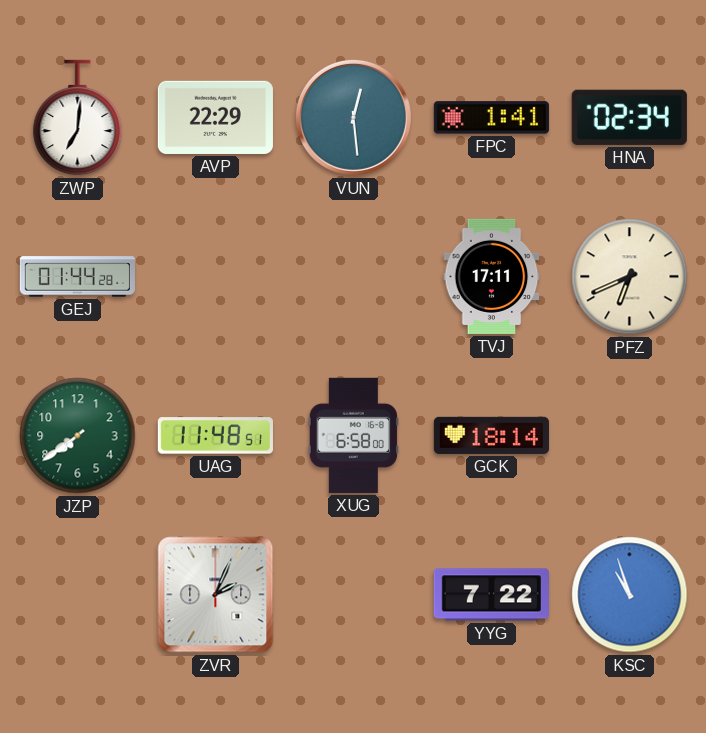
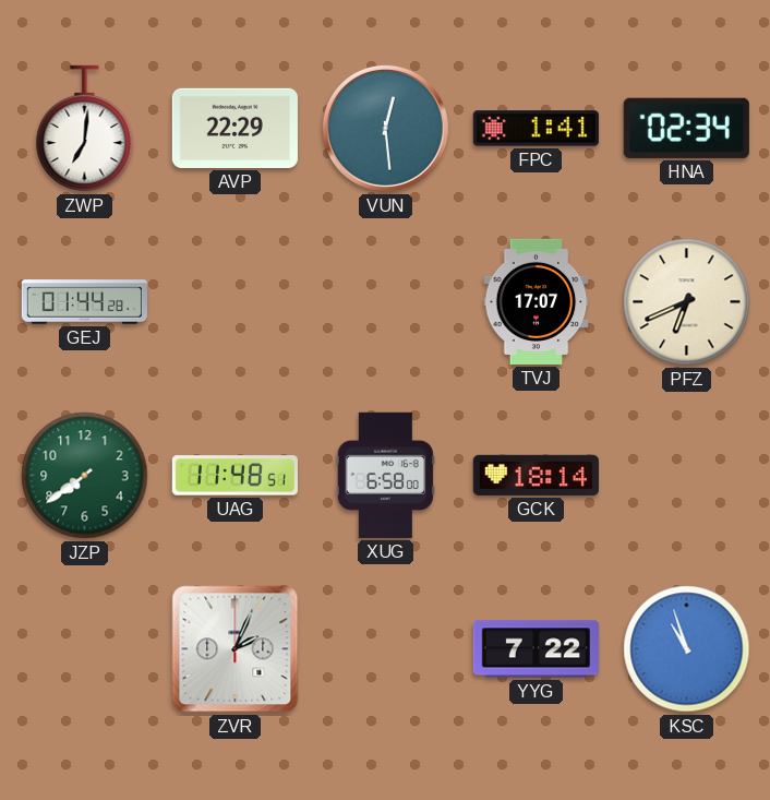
TVJ: 17:11 -> 17:07 (537, 301)
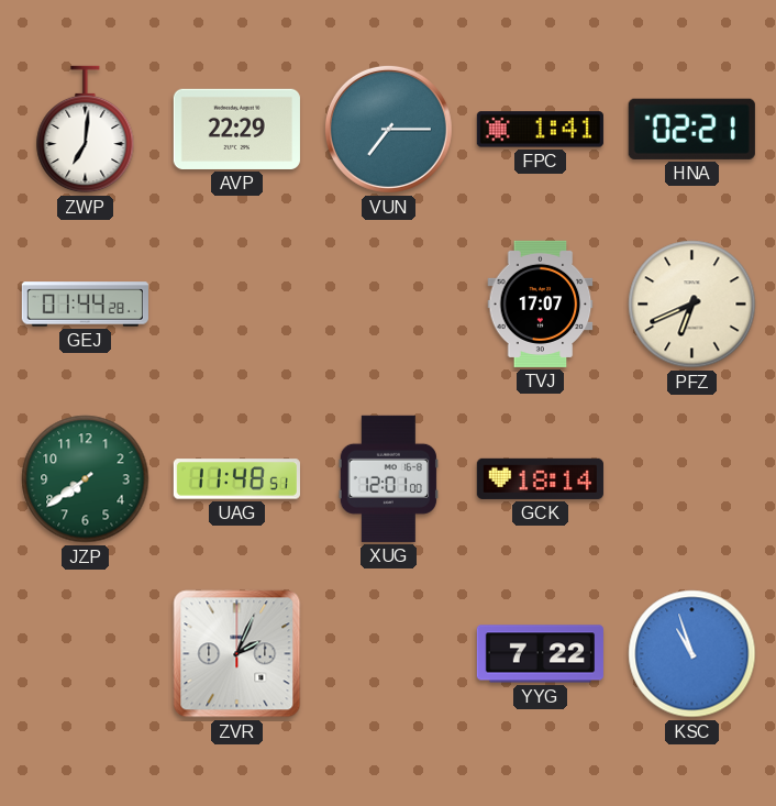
VUN: 12:29 -> 7:15 (388, 129)
HNA: 02:34 -> 02:21 (691, 129)
XUG: 6:58 -> 12:01 (388, 478)
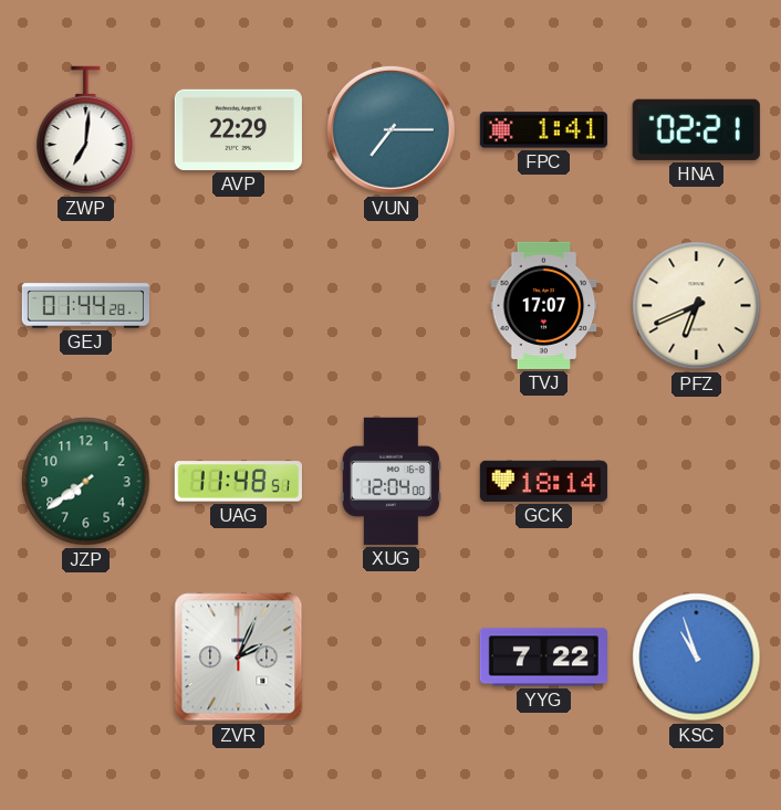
XUG: 12:01 -> 12:04 (390, 481)
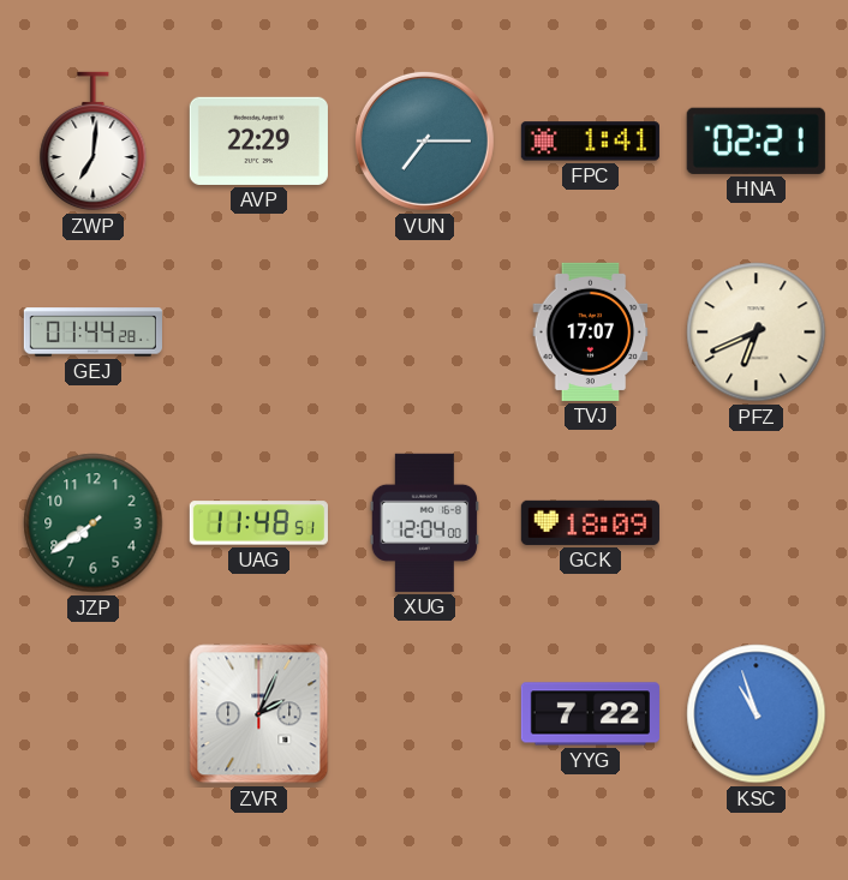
GCK: 18:14 -> 18:09 (590, 522)
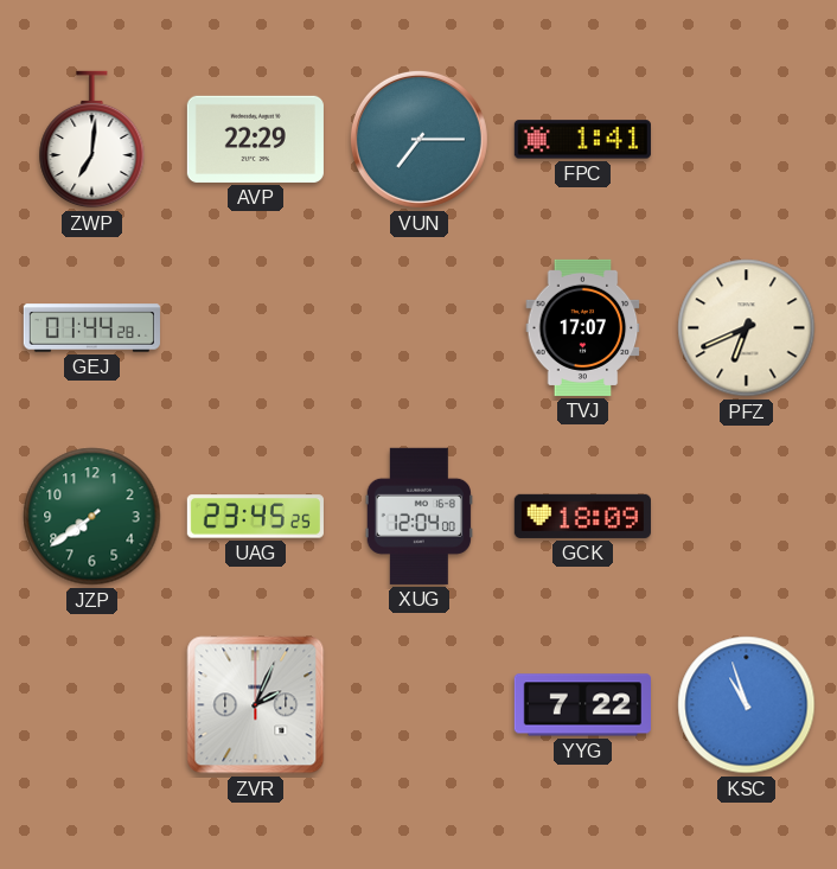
HNA: 02:21 -> none (756, 140)
UAG: 11:48 -> 23:45 (255, 517)
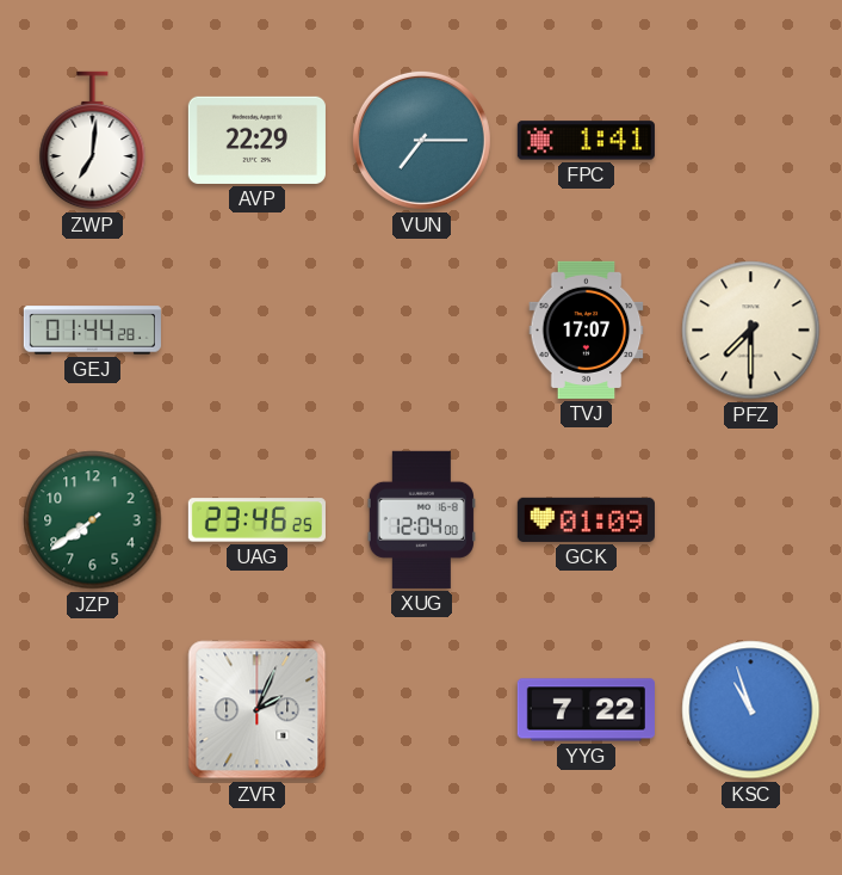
PFZ: 6:41 -> 7:30 (751, 331)
UAG: 23:45 -> 23:46 (256, 520)
GCK: 18:09 -> 01:09 (586, 519)
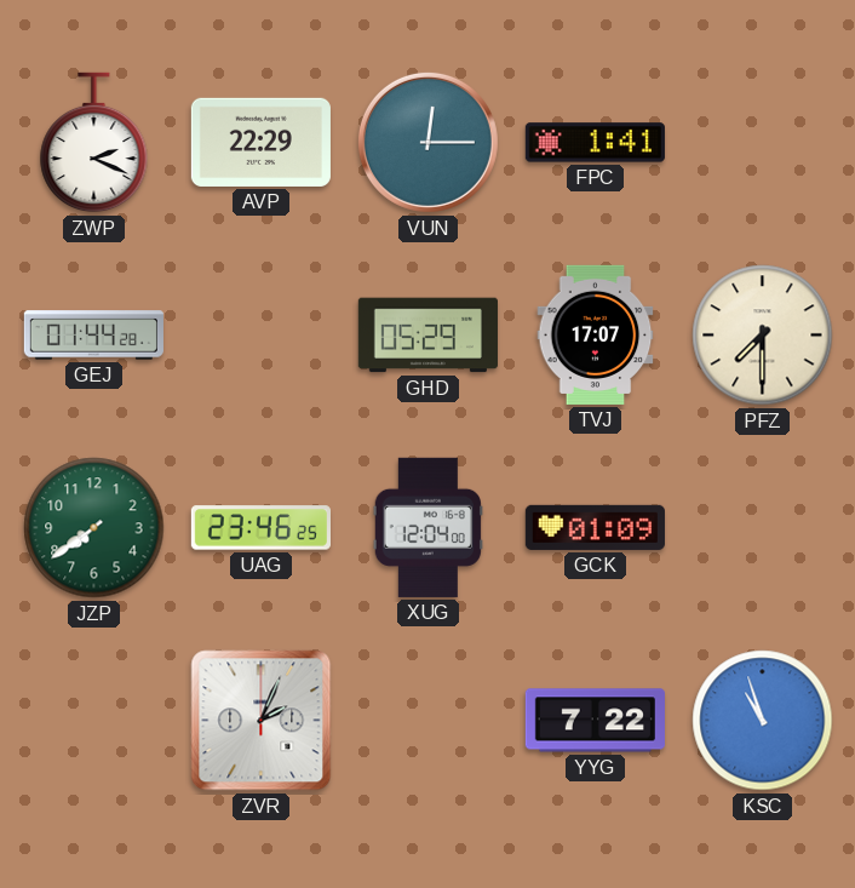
ZWP: 7:01 -> 2:19 (94, 143)
VUN: 7:15 -> 12:15 (427, 142)
GHD: none -> 05:29 (427, 336)
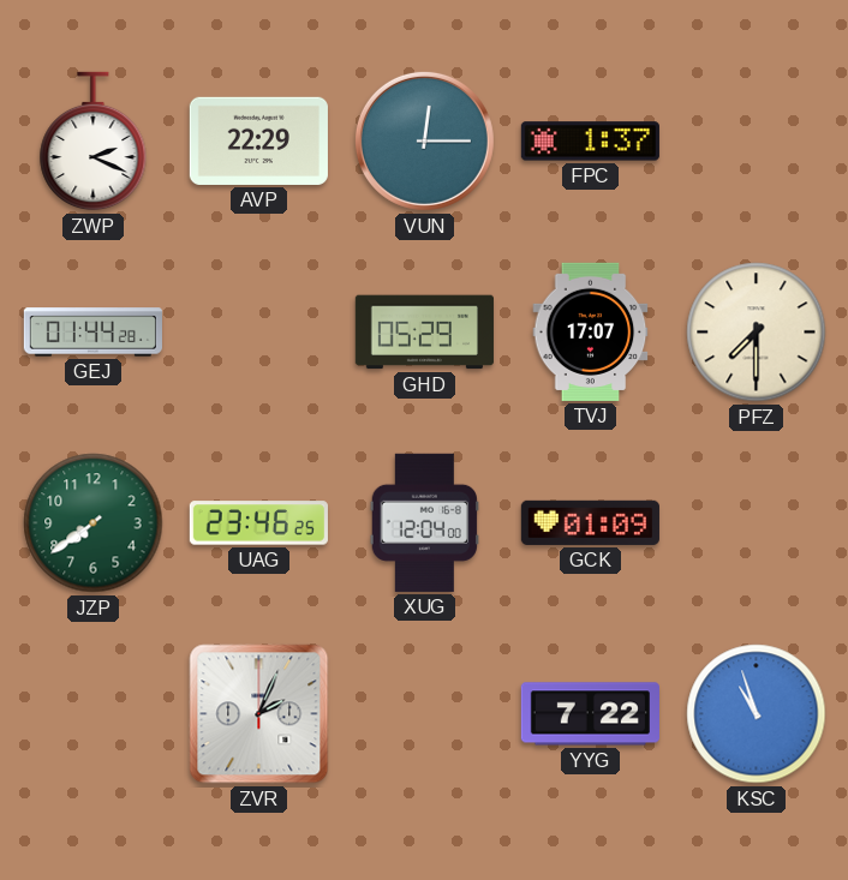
FPC: 1:41 -> 1:37 (590, 142)
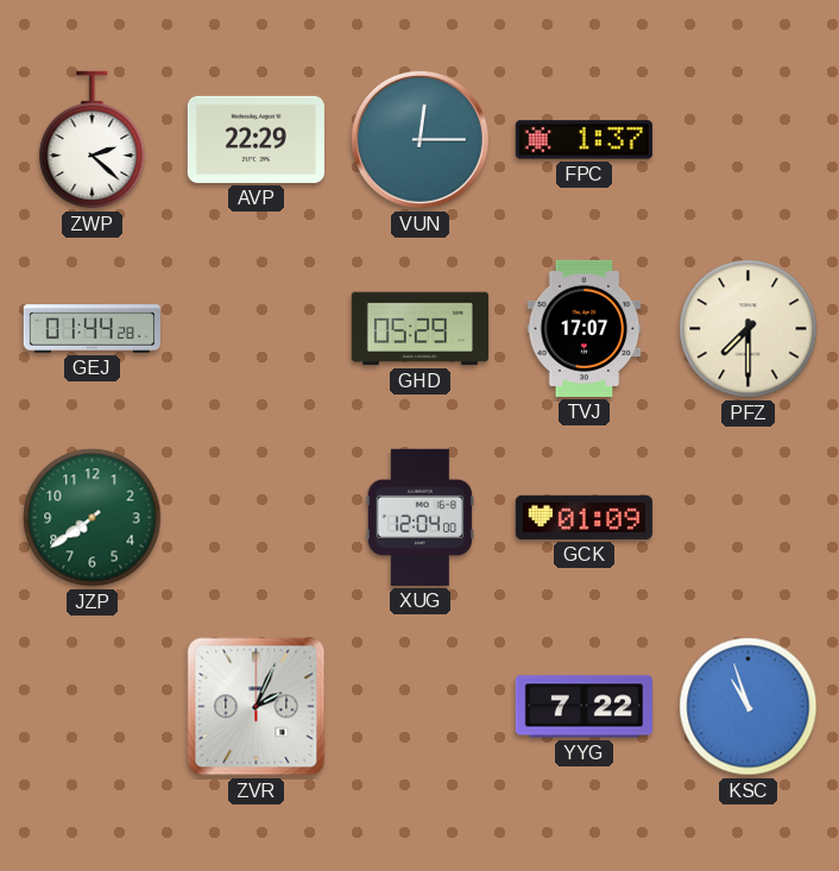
ZWP: 2:19 -> 2:22 (93, 140)
UAG: 23:46 -> none (258, 523)
